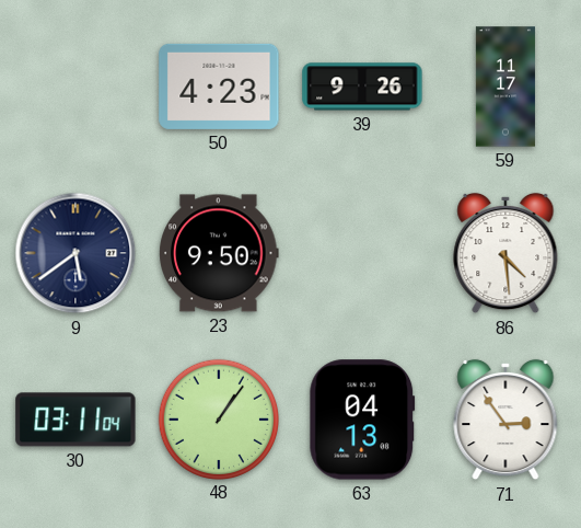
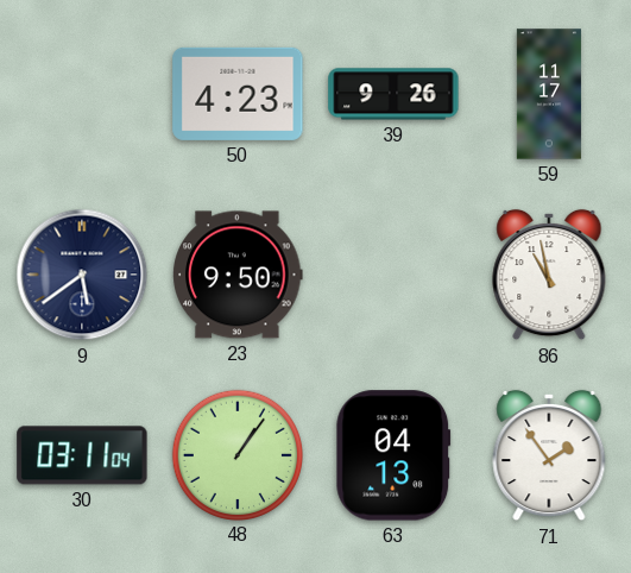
86: 4:29 -> 10:58 (549, 275)
71: 2:54 -> 1:54 (549, 455)
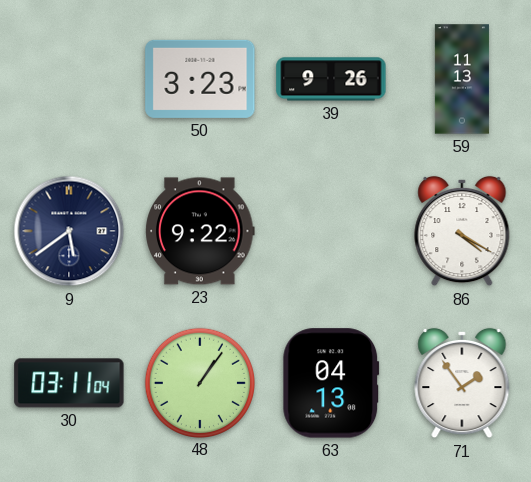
50: 4:23 -> 3:23 (200, 79)
59: 11:17 -> 11:13 (462, 79)
23: 9:50 -> 9:22 (200, 231)
86: 10:58 -> 4:20 (462, 231)
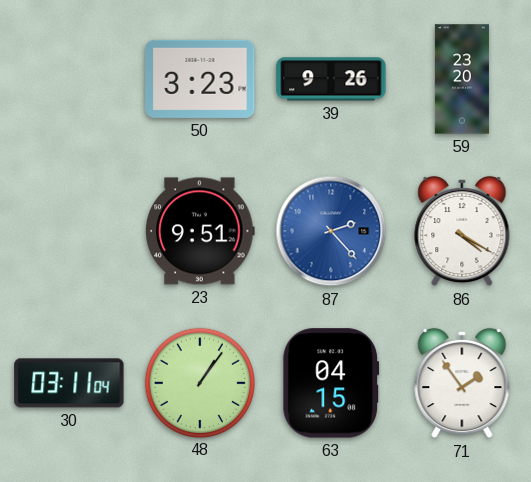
59: 11:13 -> 23:20 (462, 79)
9: 5:39 -> none (69, 231)
23: 9:22 -> 9:51 (200, 231)
87: none -> 2:23 (331, 231)
63: 04:13 -> 04:15 (331, 383)
